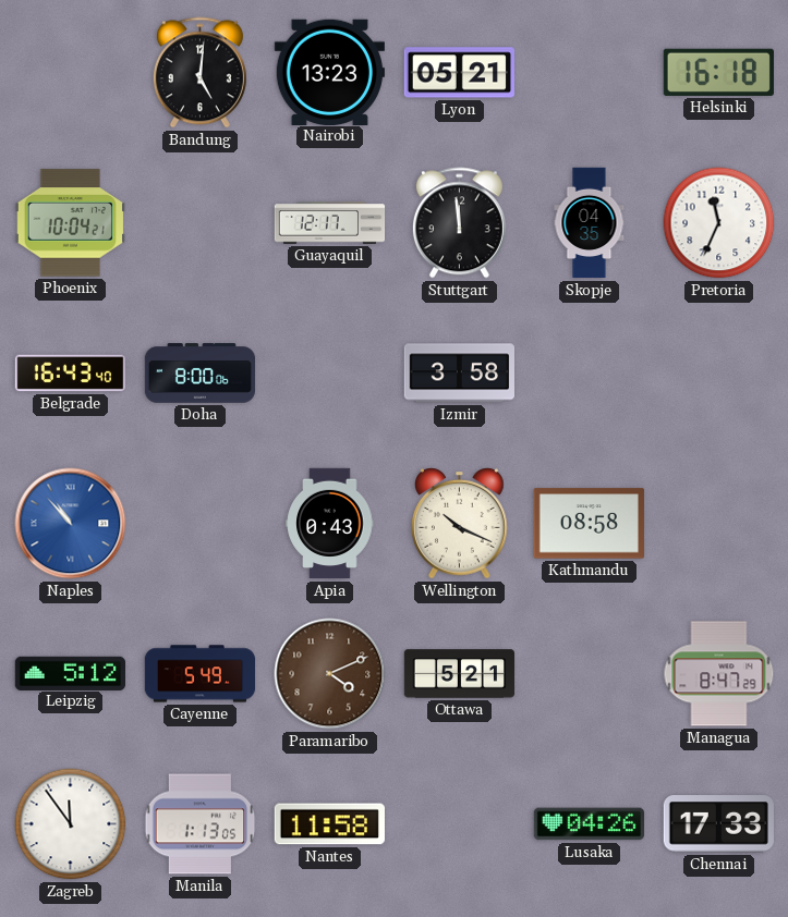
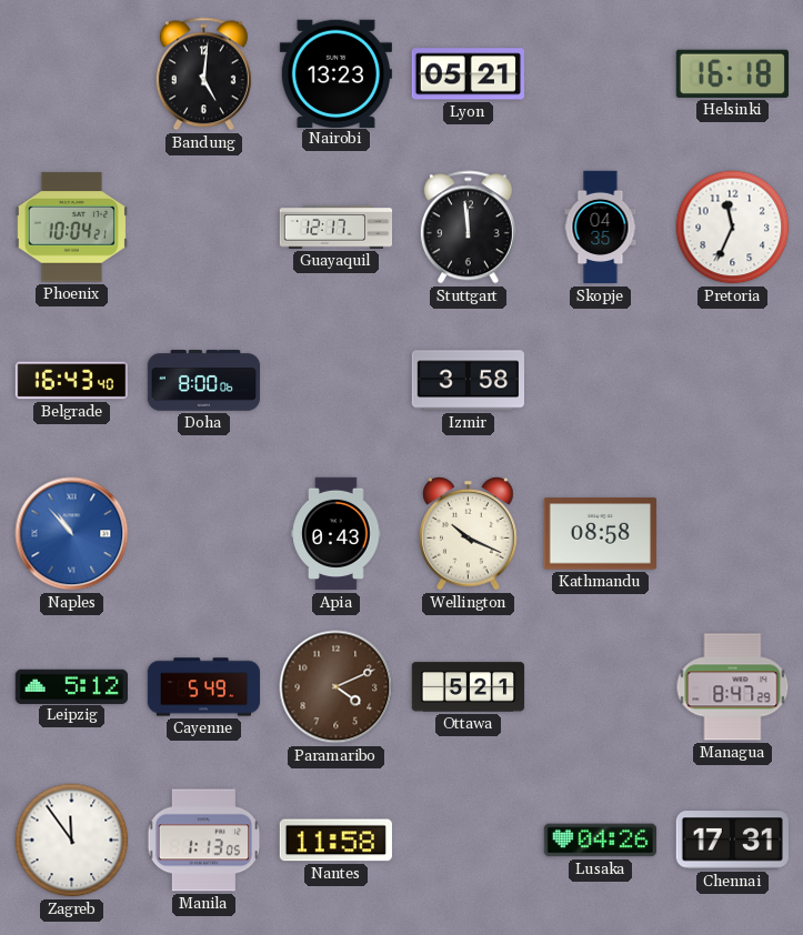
Chennai: 17:33 -> 17:31 (732, 841)
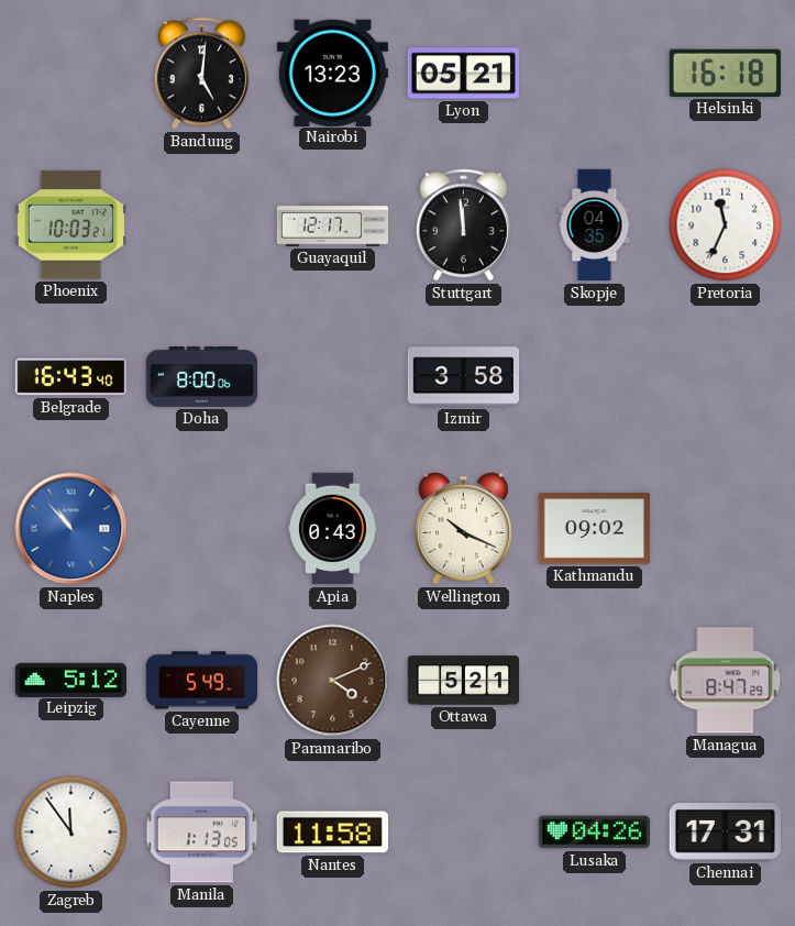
Phoenix: 10:04 -> 10:03 (70, 225)
Kathmandu: 08:58 -> 09:02 (594, 529)
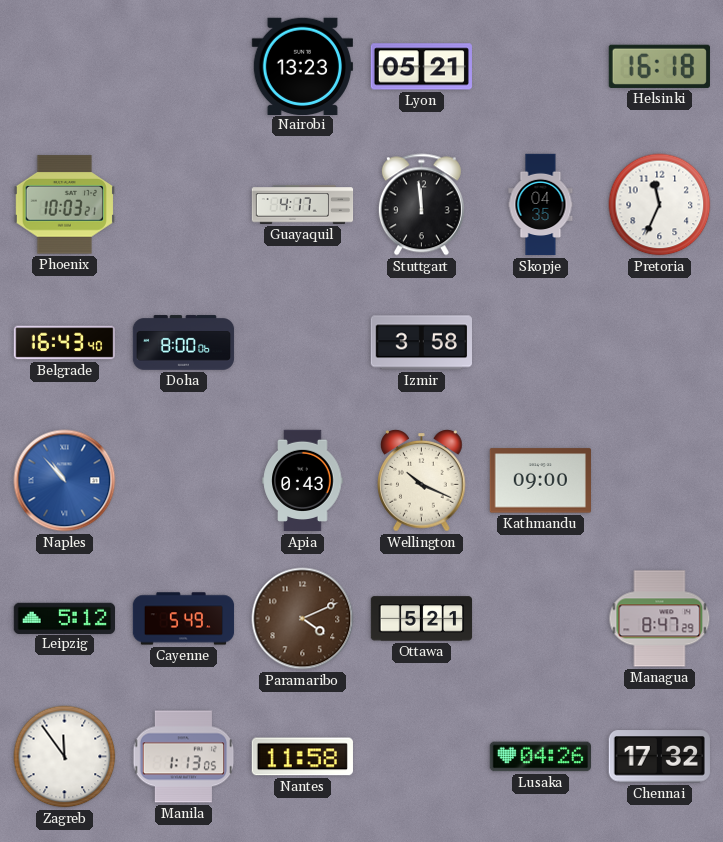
Bandung: 5:01 -> none (201, 74)
Guayaquil: 12:17 -> 4:17 (303, 205)
Kathmandu: 09:02 -> 09:00 (540, 481)
Chennai: 17:31 -> 17:32 (659, 757)
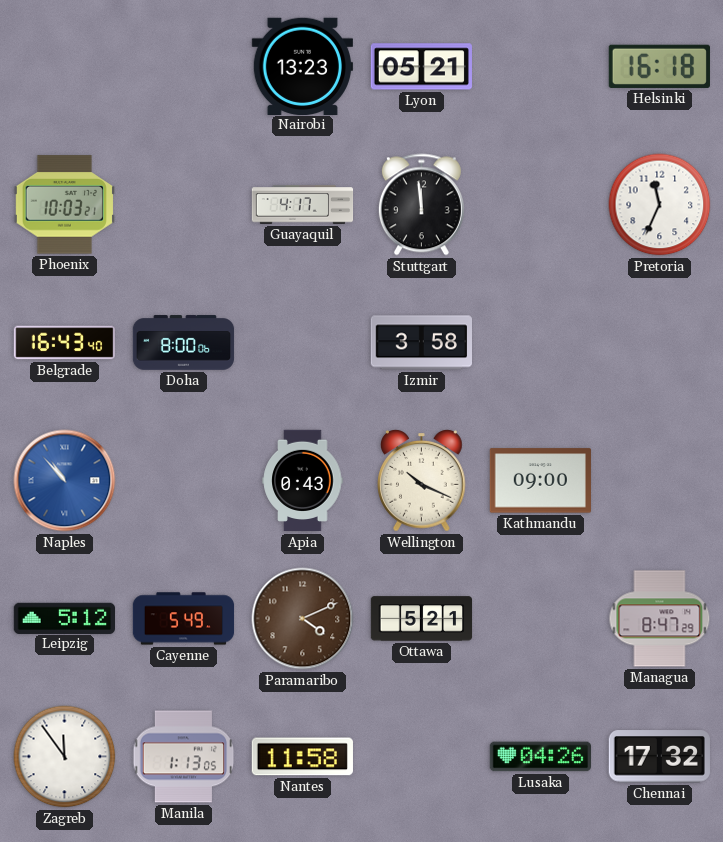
Skopje: 04:35 -> none (541, 205)
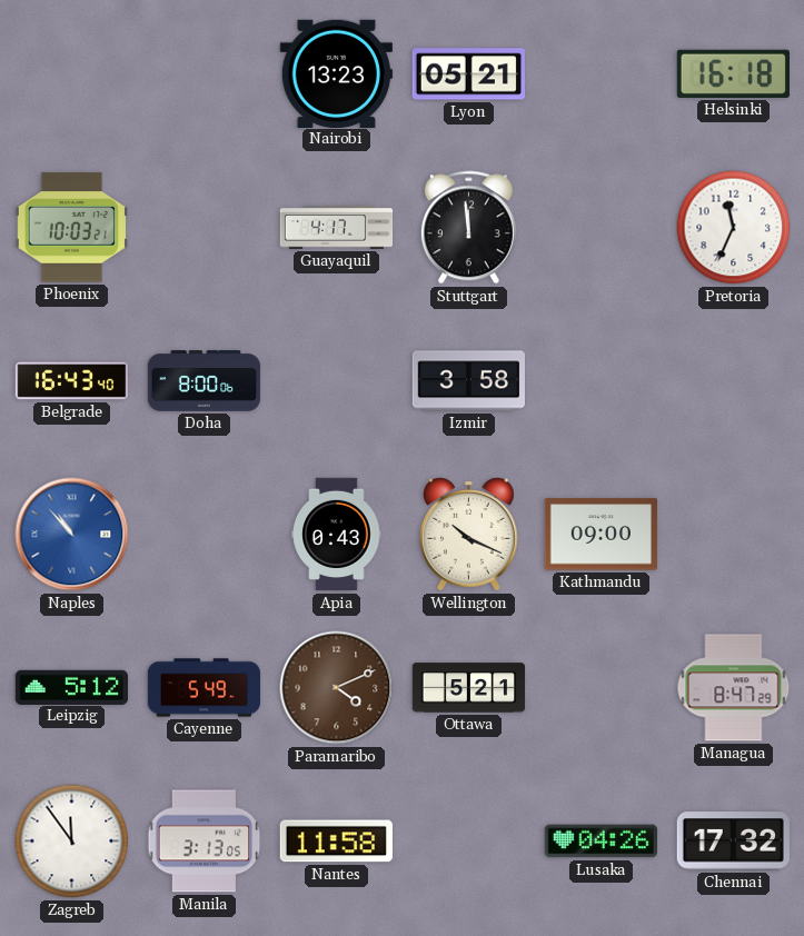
Manila: 1:13 -> 3:13 (205, 842)
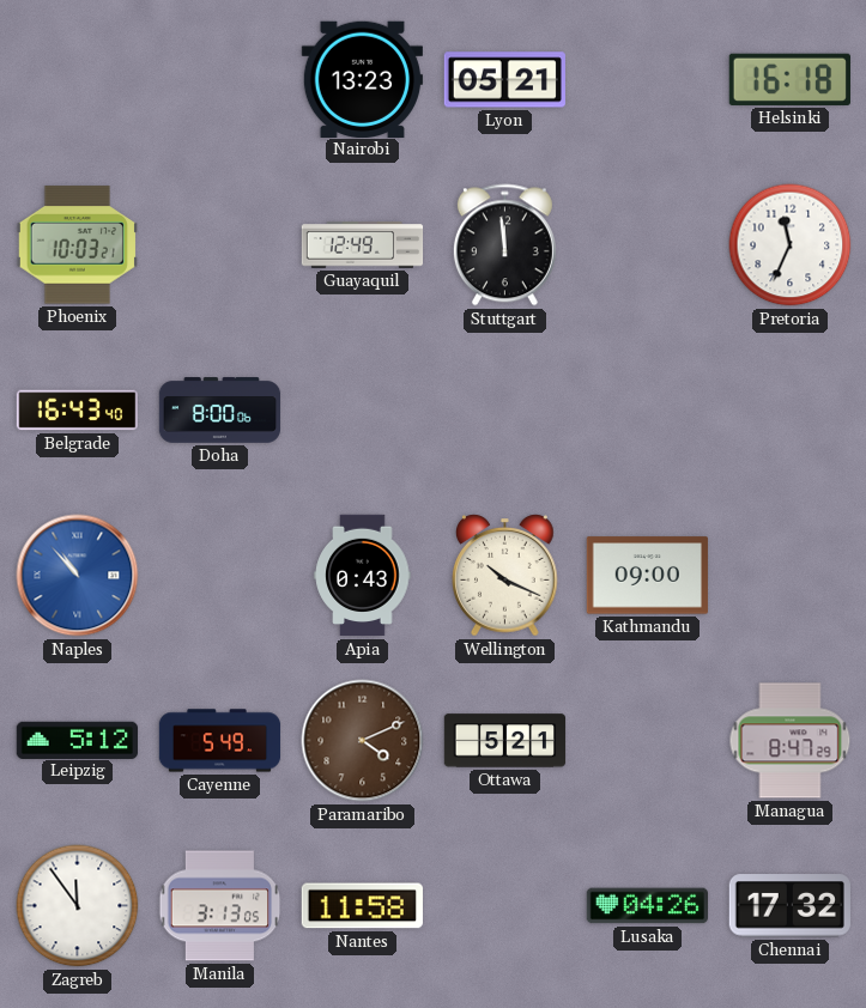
Guayaquil: 4:17 -> 12:49 (363, 245)
Izmir: 3:58 -> none (468, 381)
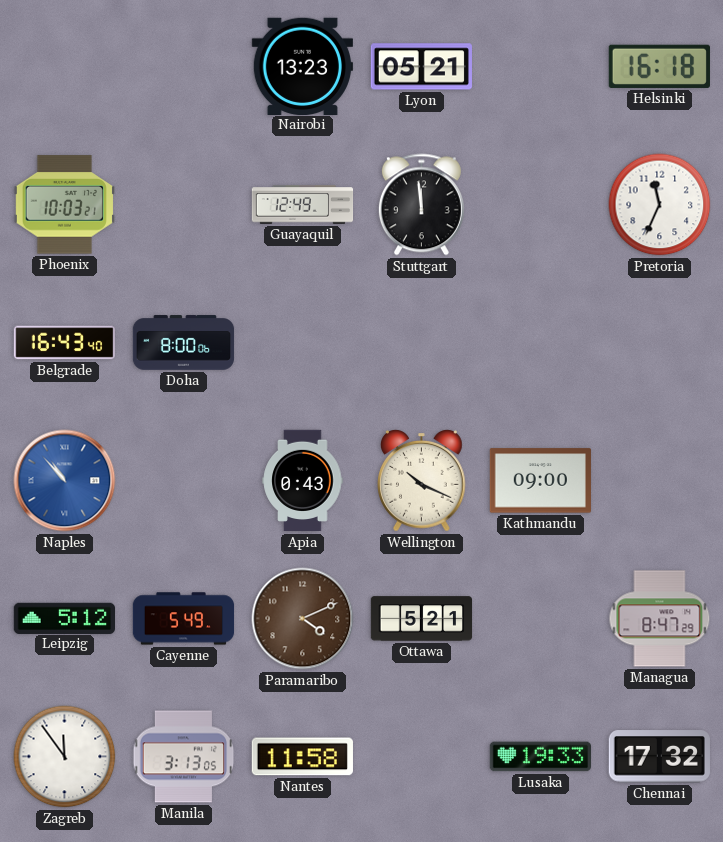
Lusaka: 04:26 -> 19:33 (540, 757)
